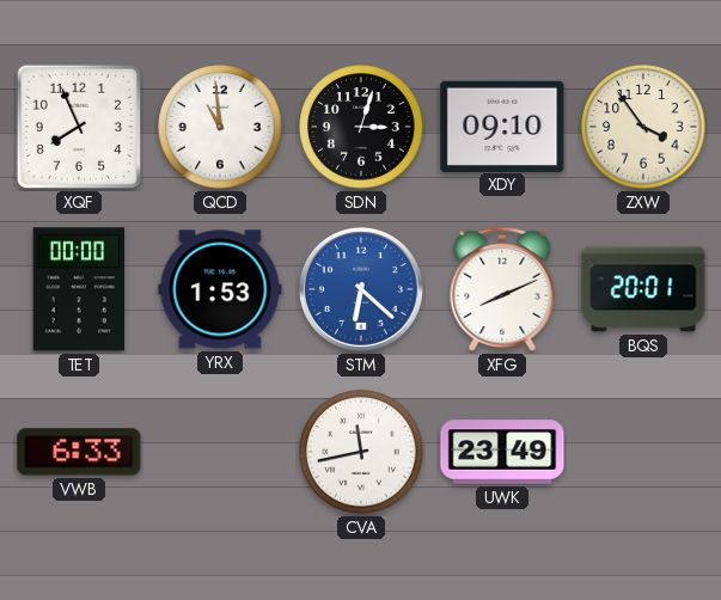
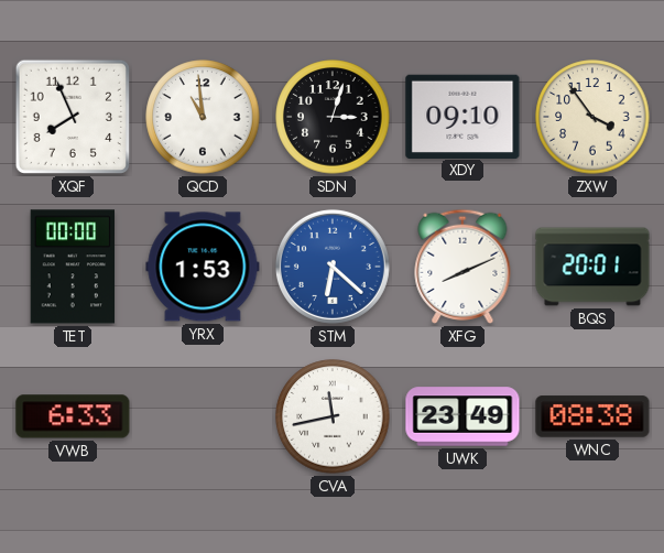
WNC: none -> 08:38 (592, 416)
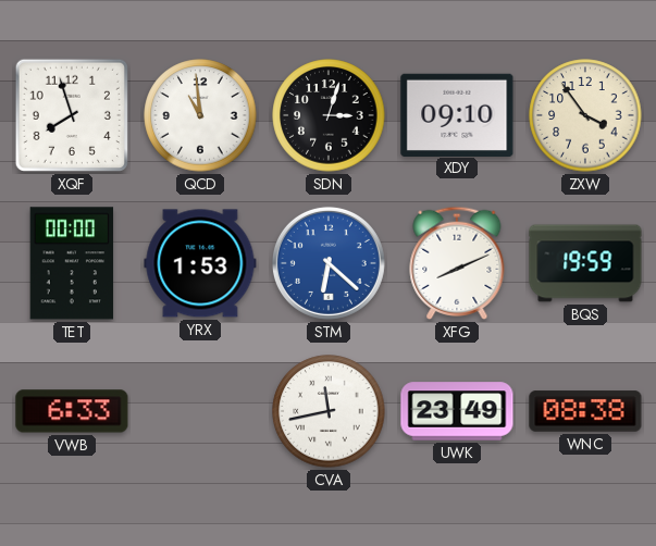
XQF: 7:56 -> 7:57 (72, 115)
BQS: 20:01 -> 19:59 (585, 263)
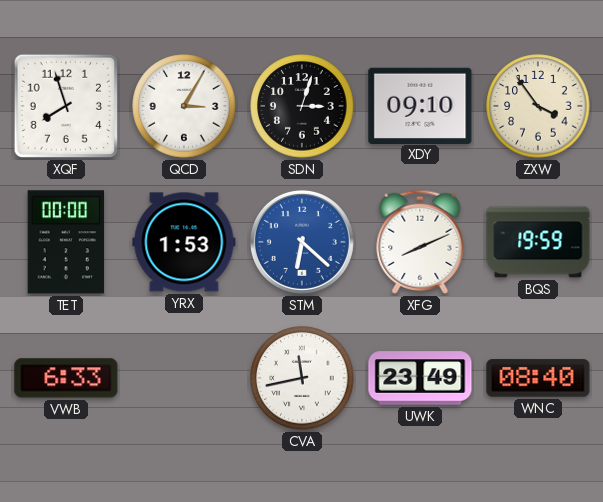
QCD: 10:59 -> 3:05 (184, 106)
WNC: 08:38 -> 08:40 (538, 378)
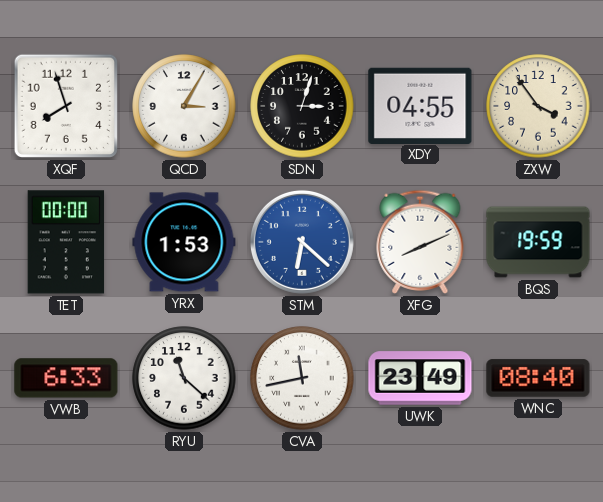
XDY: 09:10 -> 04:55 (420, 105)
RYU: none -> 11:22 (184, 378)
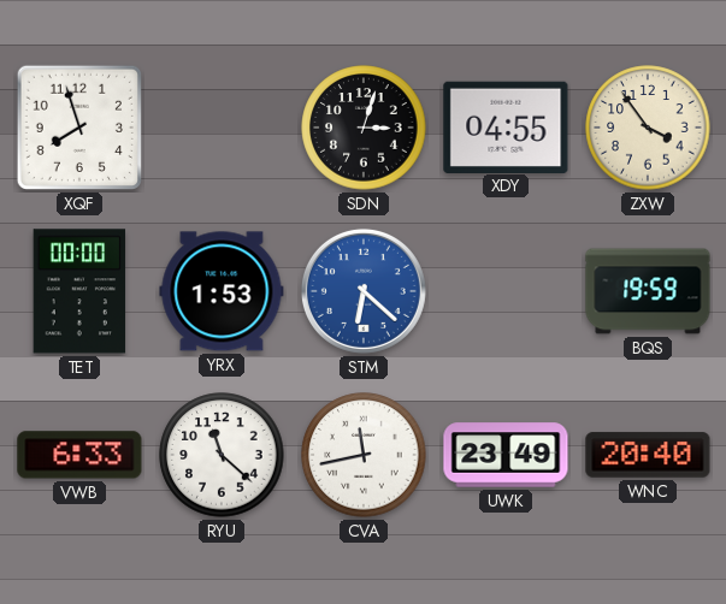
QCD: 3:05 -> none (184, 106)
XFG: 8:11 -> none (420, 242)
WNC: 08:40 -> 20:40 (648, 455)
